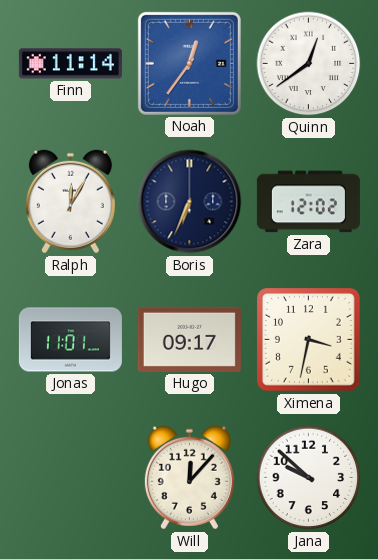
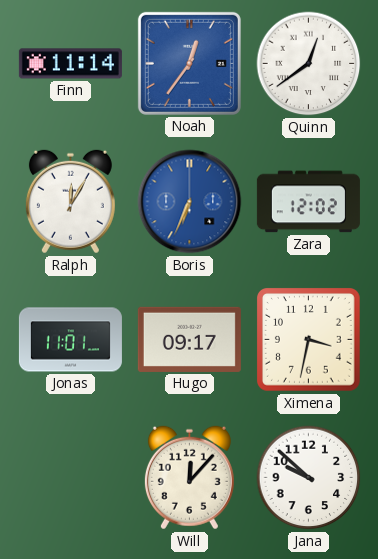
Boris dial: navy -> blue (190, 202)
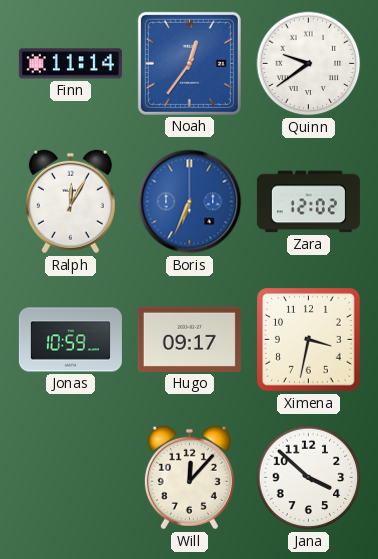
Quinn: 12:39 -> 9:39 (309, 64)
Jonas: 11:01 -> 10:59 (70, 340)
Jana: 9:52 -> 3:52 (309, 478)
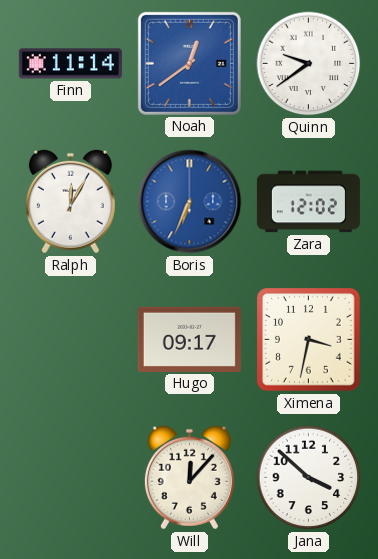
Noah: 12:36 -> 12:39 (189, 63)
Jonas: 10:59 -> none (70, 340)
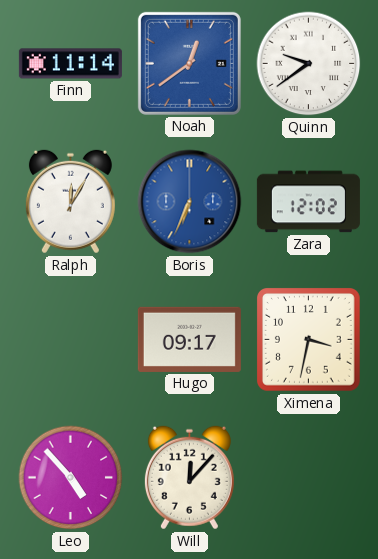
Leo: none -> 4:53 (71, 478)
Jana: 3:52 -> none (309, 478)
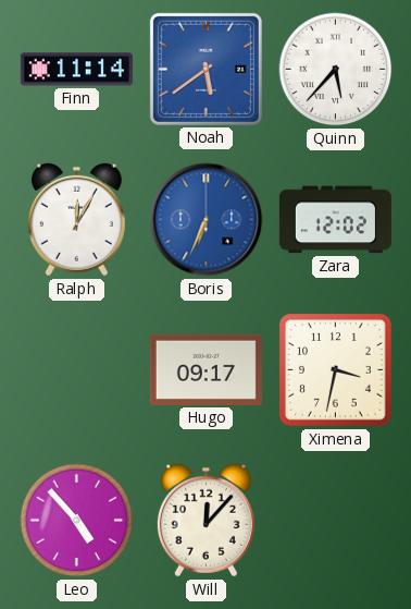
Noah: 12:39 -> 5:39 (205, 69)
Quinn: 9:39 -> 5:37 (336, 70)
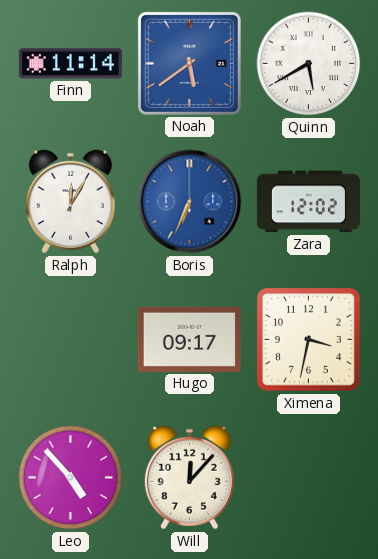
Quinn: 5:37 -> 5:40 (309, 64)
